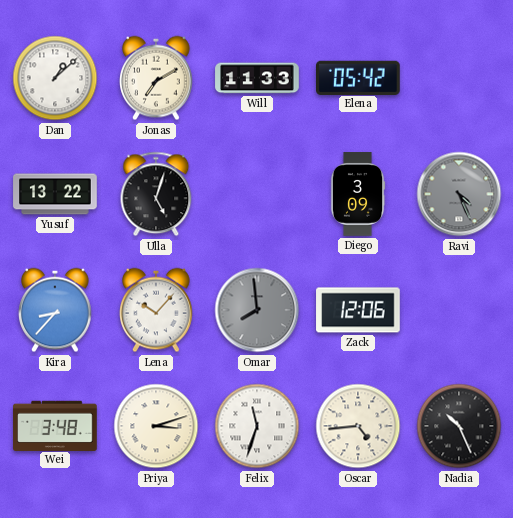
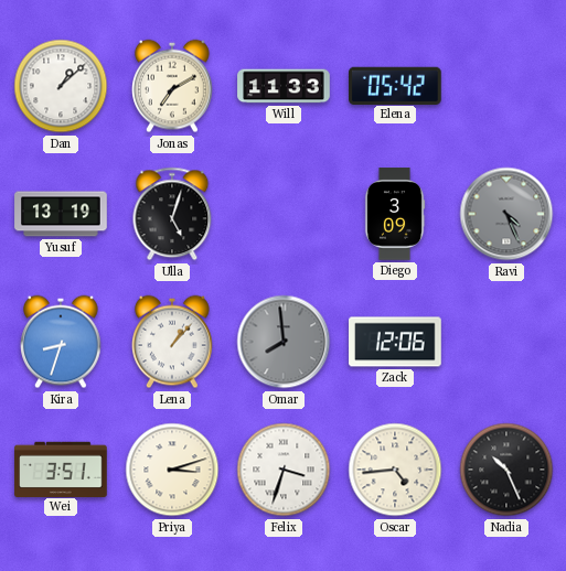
Yusuf: 13:22 -> 13:19 (61, 214)
Kira: 8:37 -> 8:33 (62, 342)
Lena: 10:07 -> 1:07 (173, 342)
Wei: 3:48 -> 3:51 (61, 468)
Felix: 11:33 -> 3:33 (284, 470)
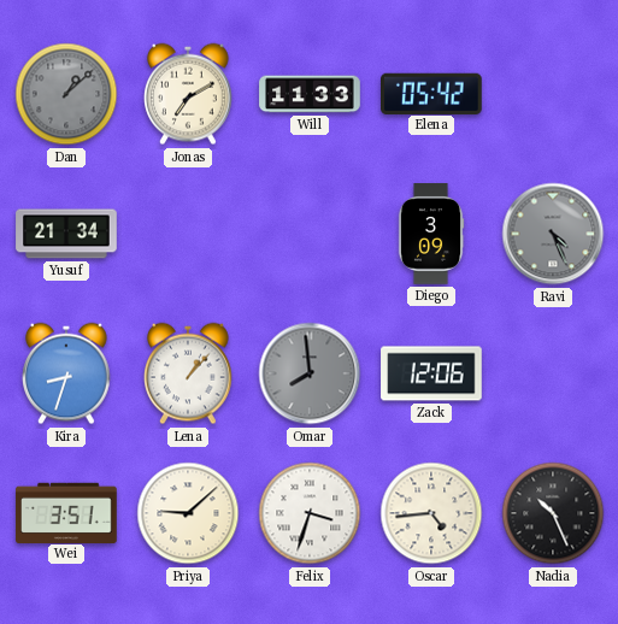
Dan dial: white -> grey (66, 94)
Yusuf: 13:19 -> 21:34 (66, 234)
Ulla: 5:03 -> none (172, 214)
Priya: 3:12 -> 9:08 (188, 513)
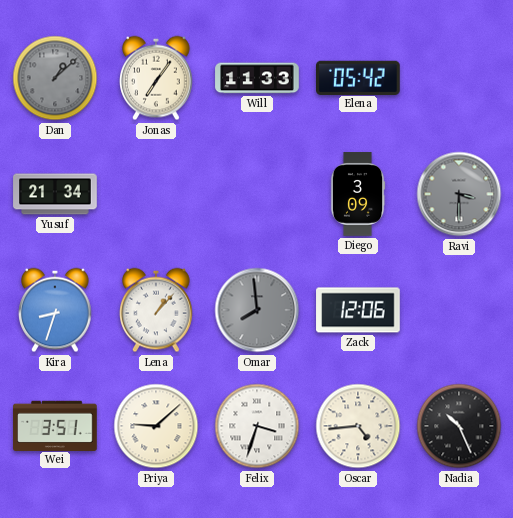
Jonas: 7:10 -> 7:06 (157, 78)
Ravi: 4:26 -> 3:30 (459, 194)
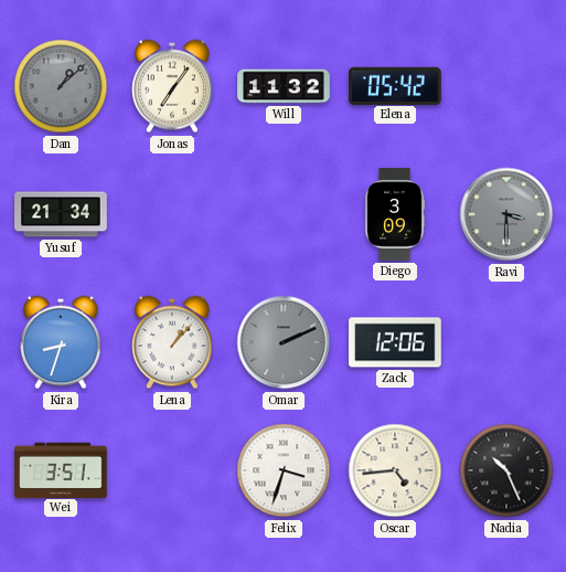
Will: 11:33 -> 11:32 (284, 86)
Omar: 7:59 -> 2:11 (284, 342)
Priya: 9:08 -> none (156, 426)
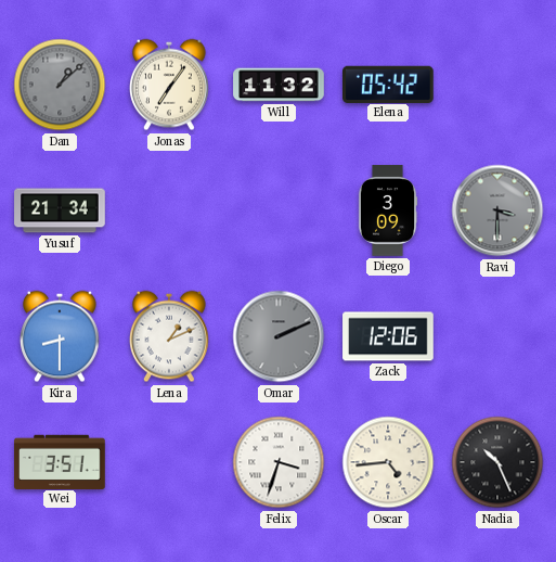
Kira: 8:33 -> 8:30 (61, 336)
Lena: 1:07 -> 1:11 (170, 336)
